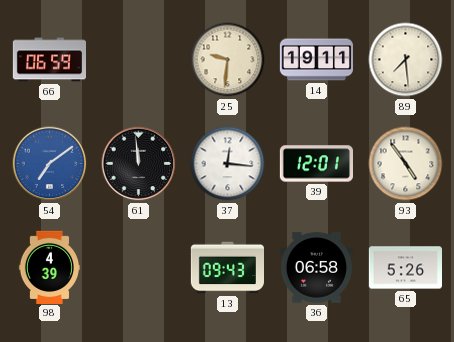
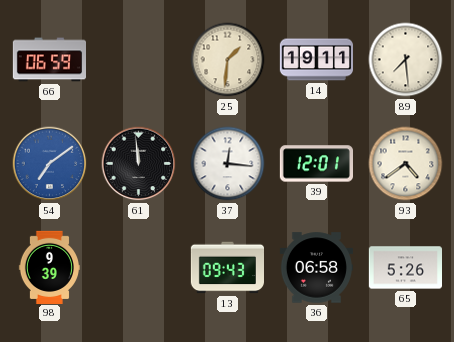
25: 9:31 -> 1:31 (228, 60)
93: 4:54 -> 4:39 (406, 164)
98: 4:39 -> 9:39 (49, 267)
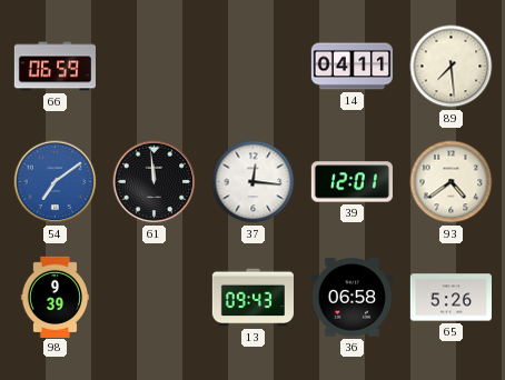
25: 1:31 -> none (228, 60)
14: 19:11 -> 04:11 (351, 67)
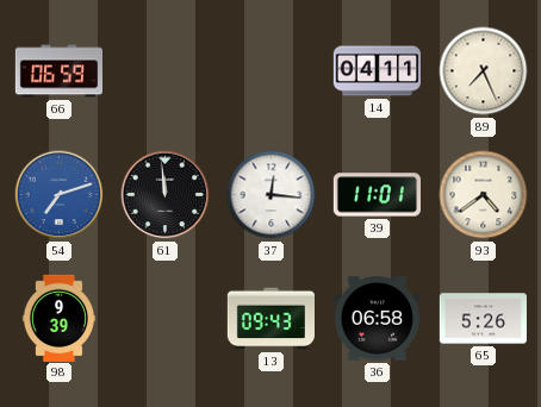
89: 7:29 -> 7:26 (484, 71)
54: 7:09 -> 7:12 (60, 195)
39: 12:01 -> 11:01 (377, 195)
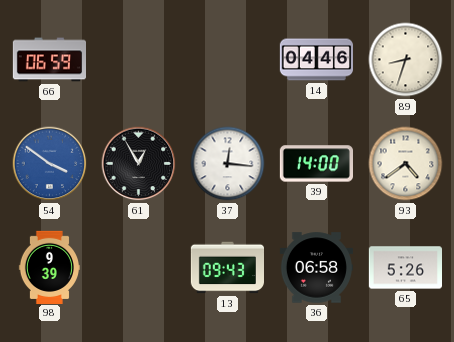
14: 04:11 -> 04:46 (316, 60)
89: 7:26 -> 8:33 (406, 60)
54: 7:12 -> 3:51 (50, 164)
61: 11:59 -> 12:55 (139, 164)
39: 11:01 -> 14:00 (316, 164)
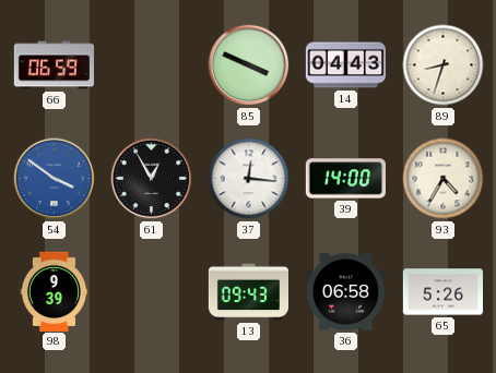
85: none -> 3:49 (249, 65)
14: 04:46 -> 04:43 (345, 65)
93: 4:39 -> 4:35 (444, 179)
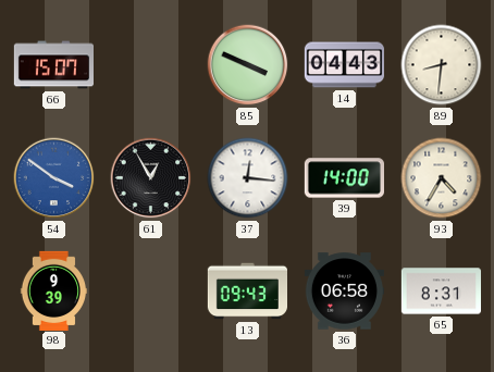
66: 06:59 -> 15:07 (53, 65)
89: 8:33 -> 8:31 (442, 65)
65: 5:26 -> 8:31 (441, 292)
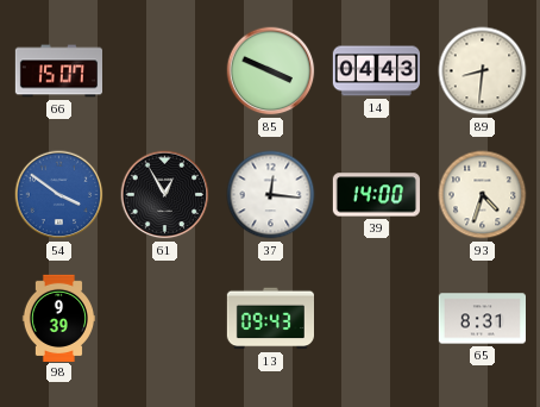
93: 4:35 -> 4:33 (483, 195)
36: 06:58 -> none (344, 292)
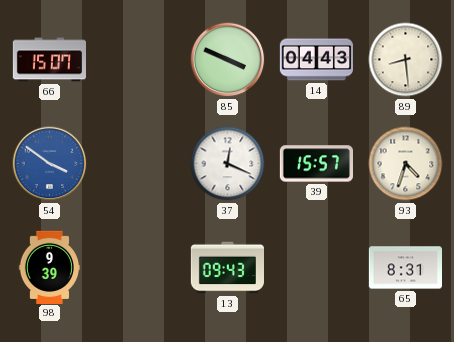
89: 8:31 -> 8:29 (406, 60)
61: 12:55 -> none (165, 195)
37: 12:16 -> 12:19 (228, 164)
39: 14:00 -> 15:57 (316, 164)
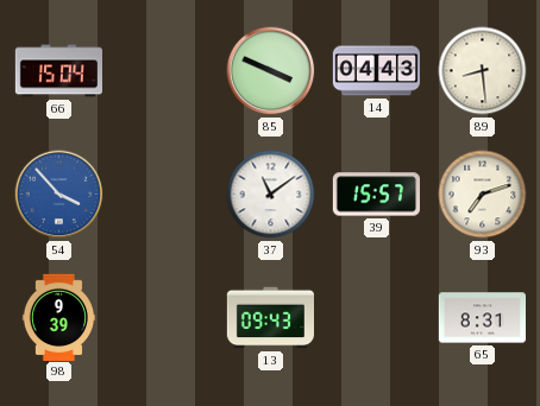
66: 15:07 -> 15:04 (58, 71)
54: 3:51 -> 3:53 (59, 195)
37: 12:19 -> 11:09 (271, 195)
93: 4:33 -> 7:12 (483, 195)
